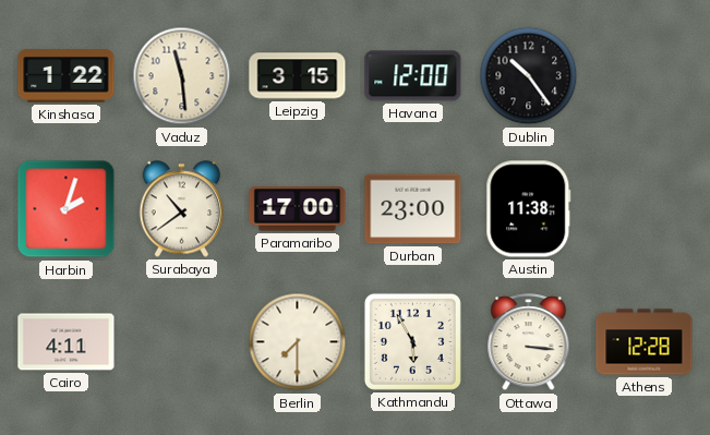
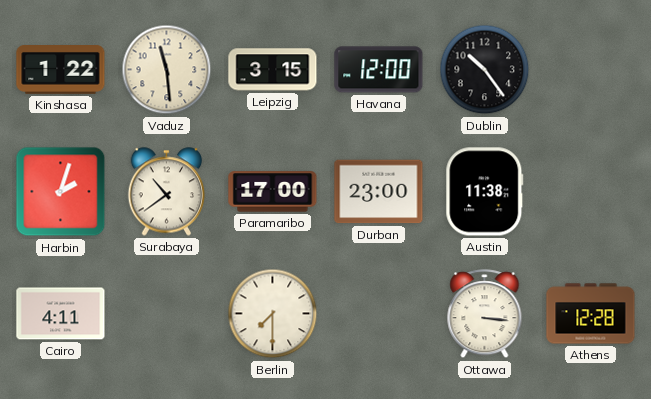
Kathmandu: 5:55 -> none (412, 341)
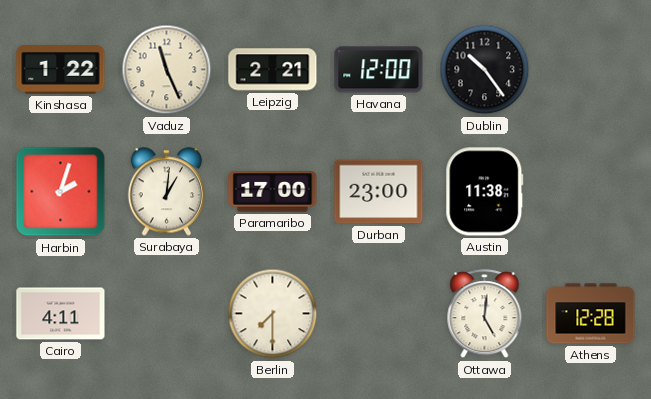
Vaduz: 11:29 -> 11:26 (167, 70)
Leipzig: 3:15 -> 2:21 (273, 70)
Surabaya: 10:39 -> 1:01 (167, 192)
Ottawa: 3:16 -> 5:01 (485, 314)
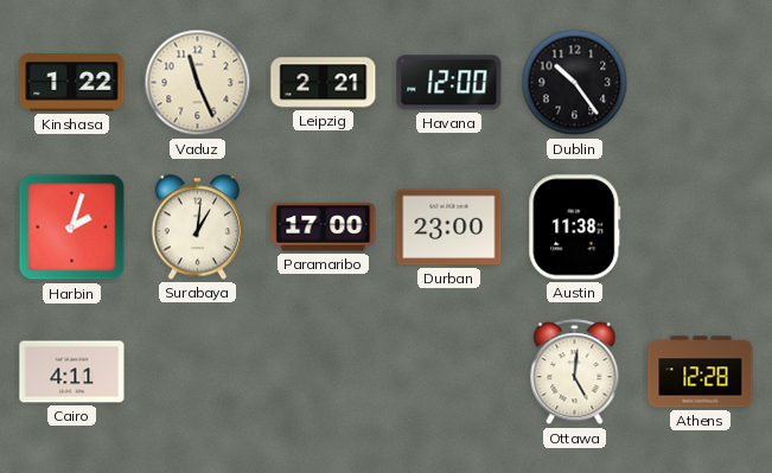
Berlin: 7:30 -> none (273, 314)
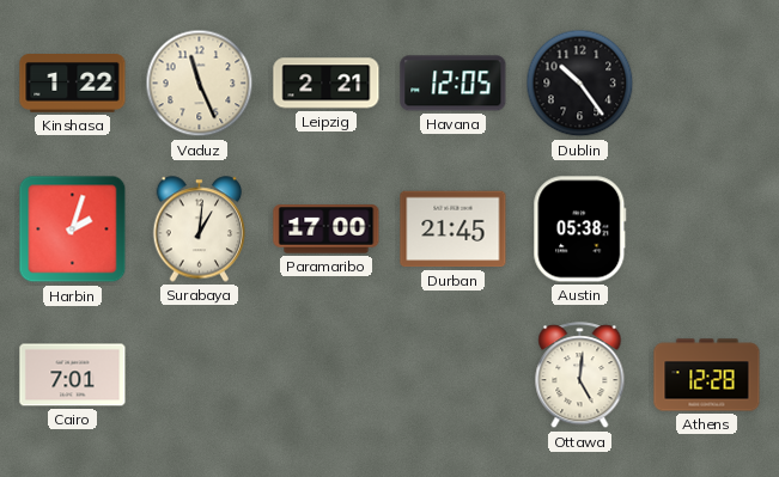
Havana: 12:00 -> 12:05 (454, 84)
Durban: 23:00 -> 21:45 (454, 230)
Austin: 11:38 -> 05:38 (580, 230)
Cairo: 4:11 -> 7:01 (73, 375)
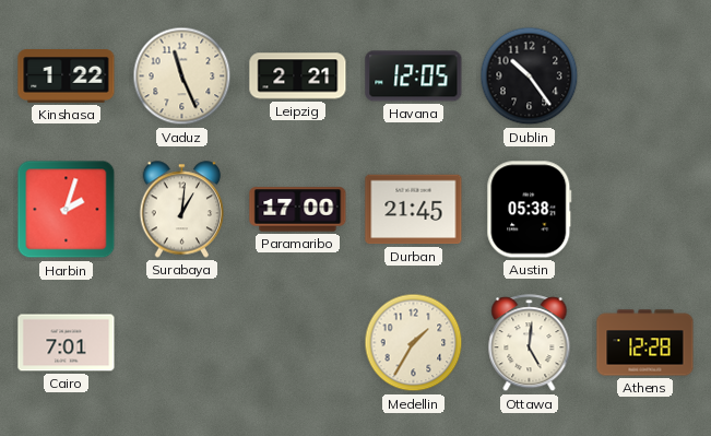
Medellin: none -> 1:35 (414, 343)
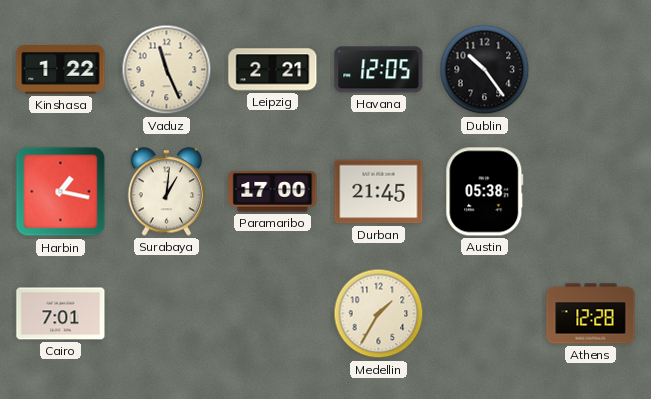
Harbin: 2:03 -> 1:17 (61, 192)
Ottawa: 5:01 -> none (530, 343)
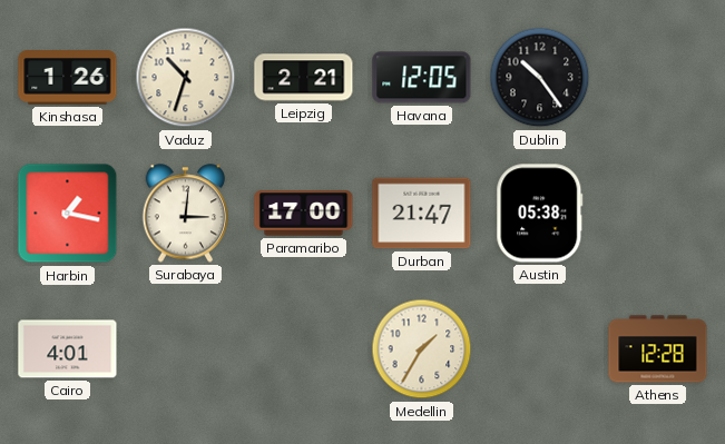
Kinshasa: 1:22 -> 1:26 (68, 78)
Vaduz: 11:26 -> 10:33 (186, 78)
Surabaya: 1:01 -> 3:01 (186, 214)
Durban: 21:45 -> 21:47 (422, 214)
Cairo: 7:01 -> 4:01 (68, 349)
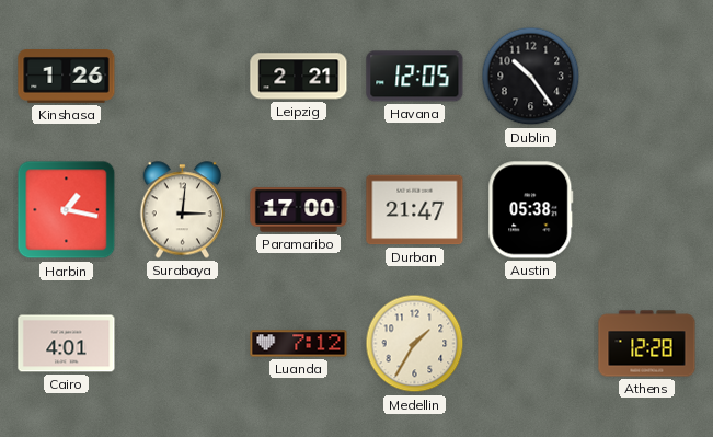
Vaduz: 10:33 -> none (186, 78)
Luanda: none -> 7:12 (299, 344)
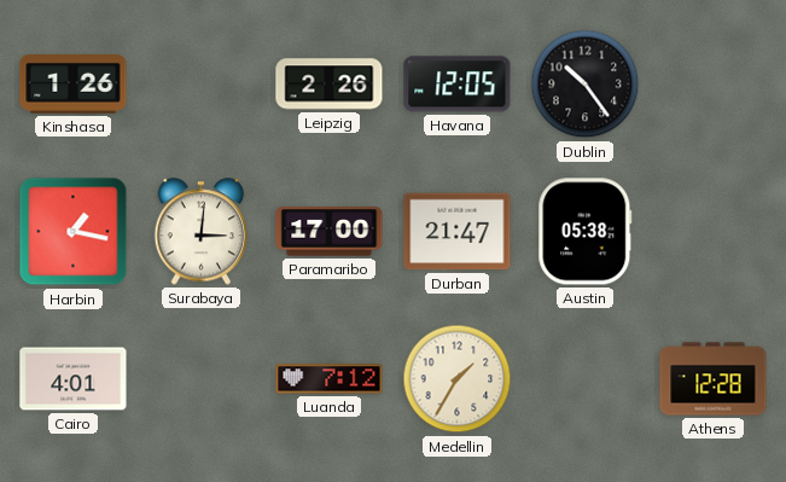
Leipzig: 2:21 -> 2:26 (330, 85)
